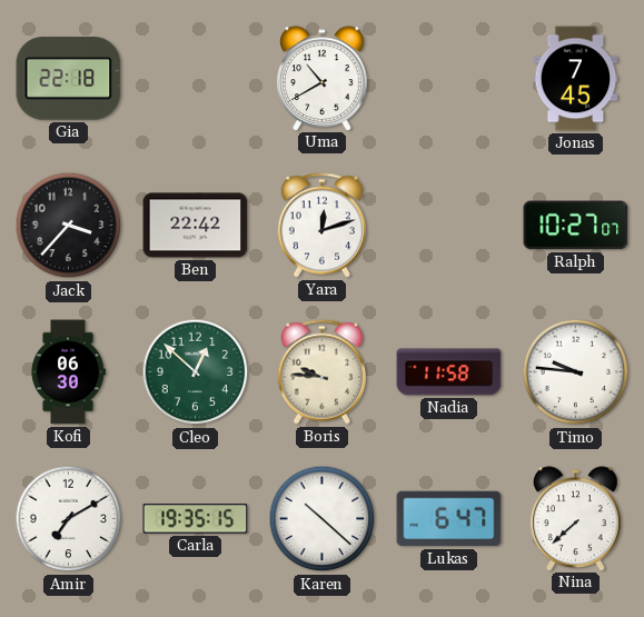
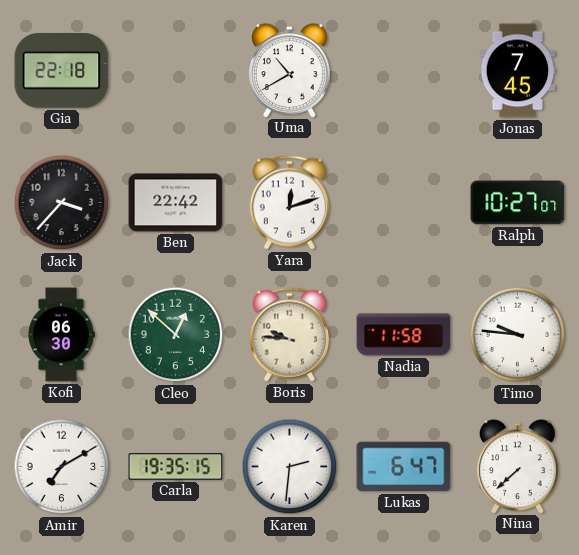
Karen: 10:22 -> 2:31 (290, 467)
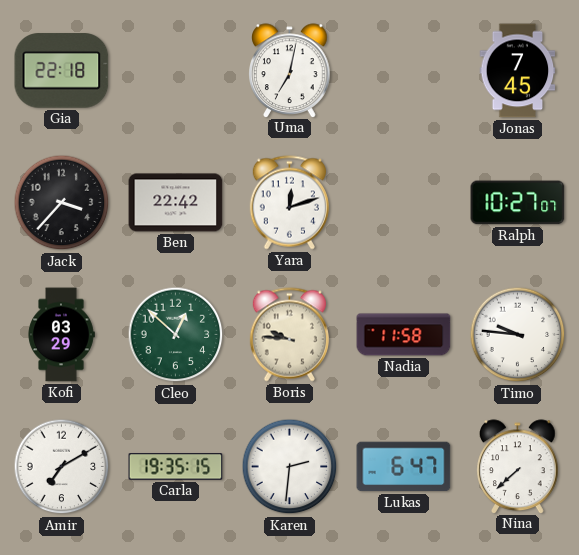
Uma: 10:40 -> 7:02 (290, 70)
Kofi: 06:30 -> 03:29 (61, 335)
